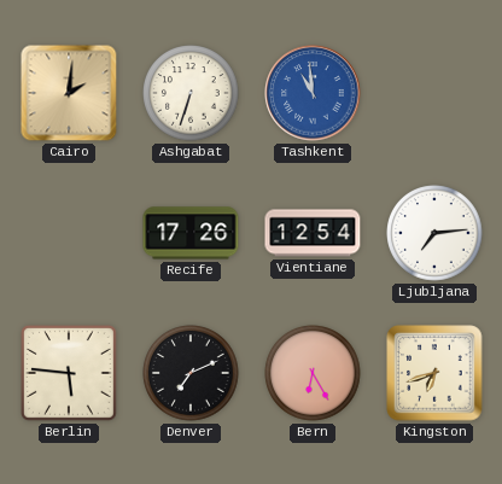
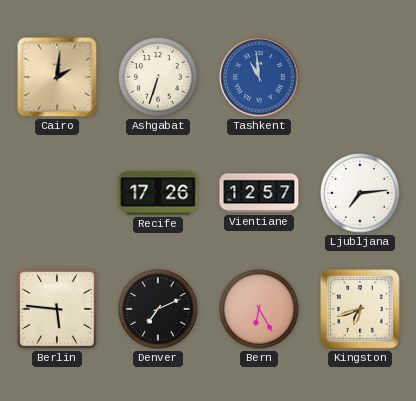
Vientiane: 12:54 -> 12:57 (259, 193)
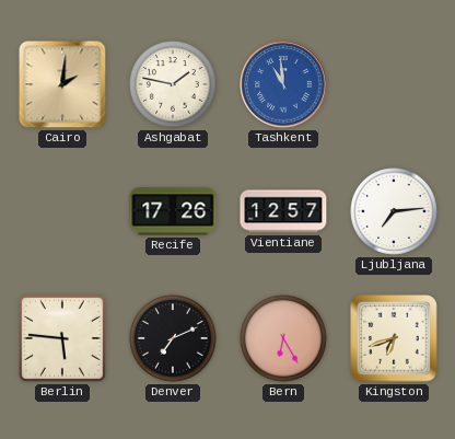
Ashgabat: 6:33 -> 1:47 (173, 84)
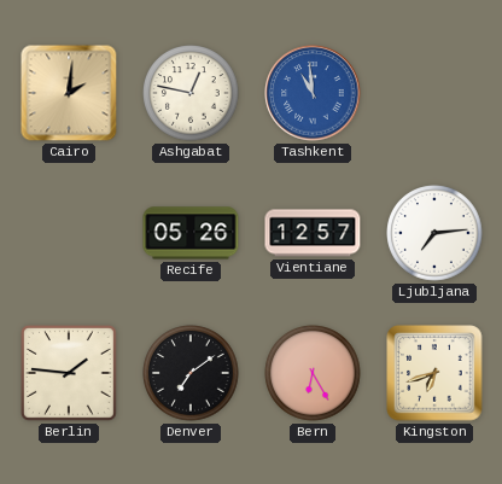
Ashgabat: 1:47 -> 12:47 (191, 93)
Recife: 17:26 -> 05:26 (191, 233)
Berlin: 5:46 -> 1:46 (70, 374)
Denver: 7:11 -> 7:09 (191, 373)
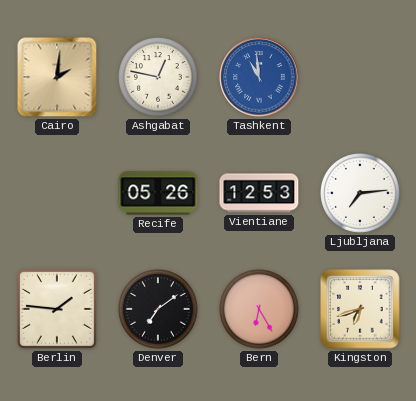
Vientiane: 12:57 -> 12:53 (259, 193)
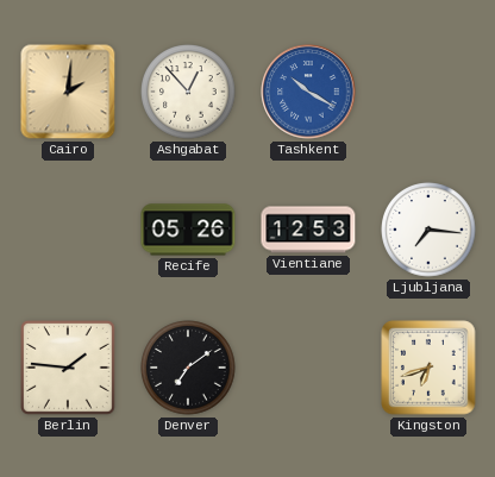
Ashgabat: 12:47 -> 12:53 (188, 92)
Tashkent: 10:59 -> 10:20 (308, 92)
Ljubljana: 7:14 -> 7:16 (428, 230)
Bern: 6:25 -> none (259, 309)
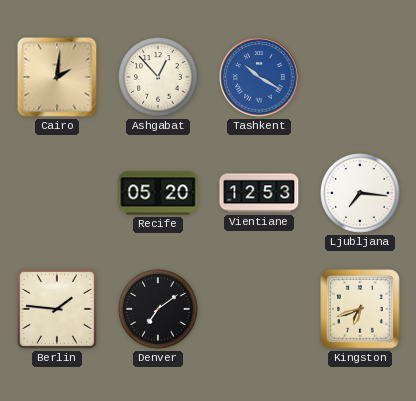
Recife: 05:26 -> 05:20 (158, 193)
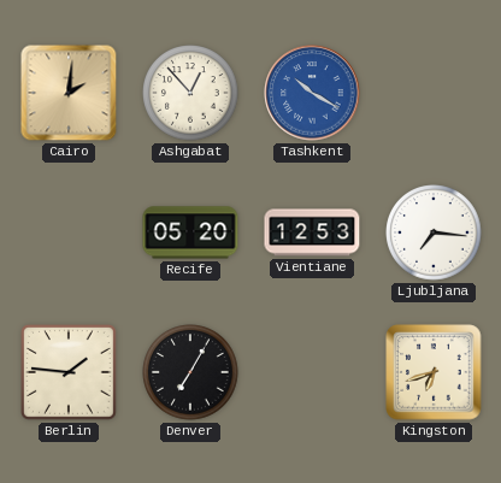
Denver: 7:09 -> 7:05 (190, 372)
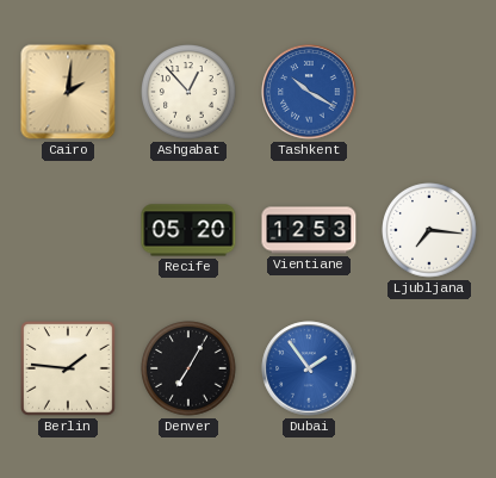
Dubai: none -> 1:54 (309, 368)
Kingston: 6:42 -> none (434, 372)
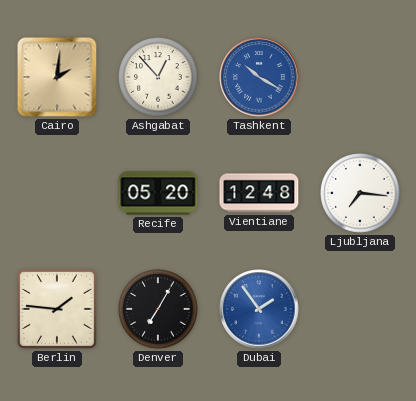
Vientiane: 12:53 -> 12:48 (259, 193)
